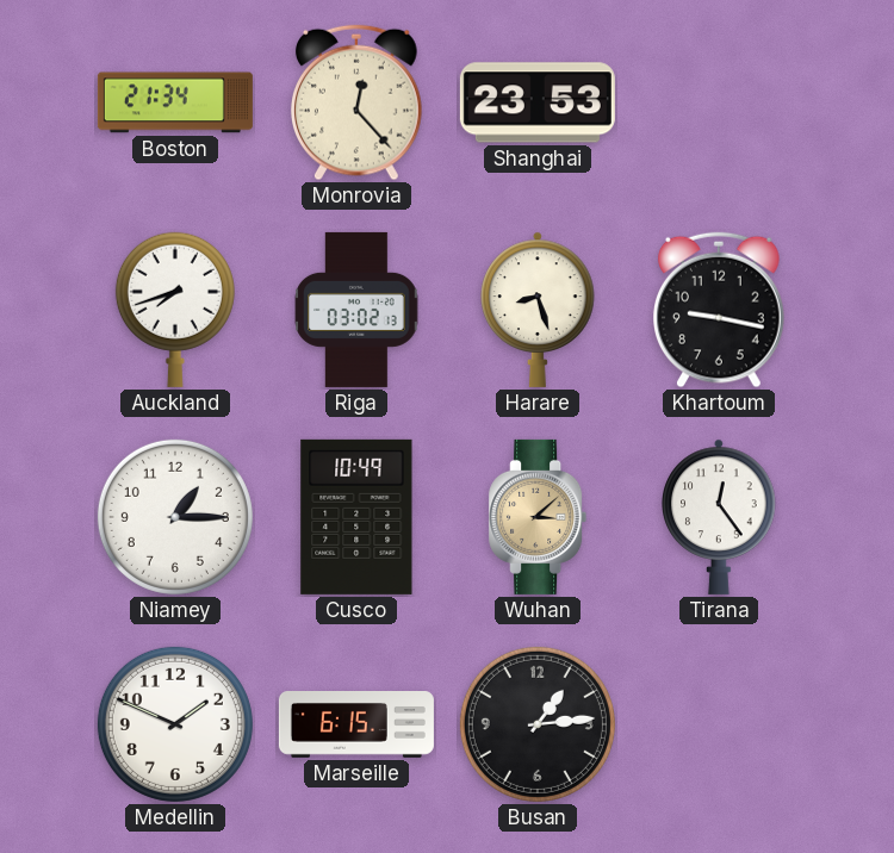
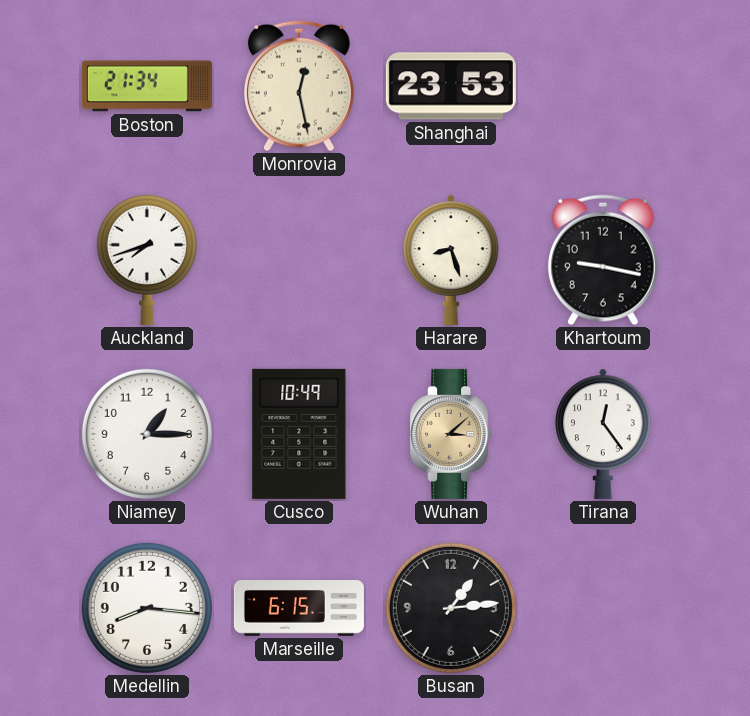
Monrovia: 12:23 -> 12:28 (300, 86)
Riga: 03:02 -> none (356, 310)
Medellin: 1:49 -> 8:16 (147, 608)
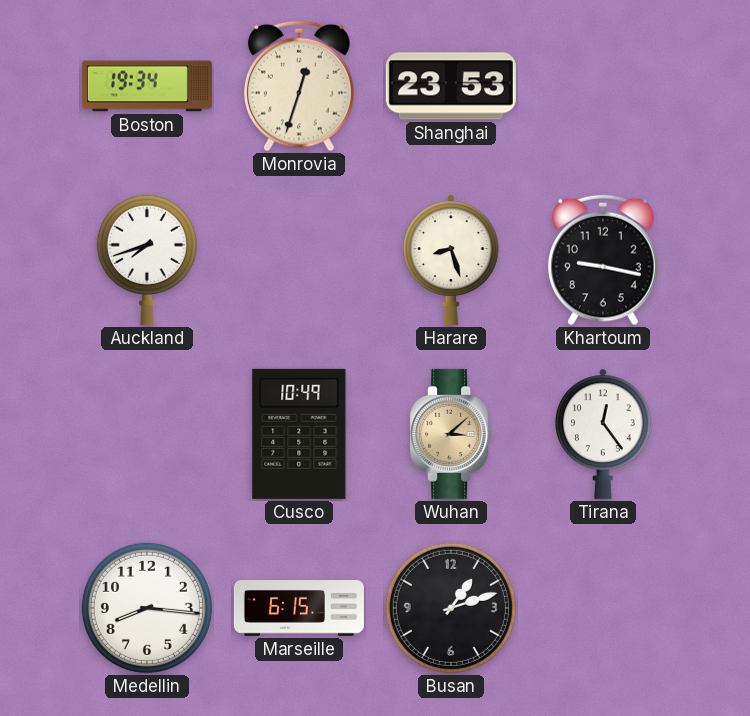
Boston: 21:34 -> 19:34 (147, 86)
Monrovia: 12:28 -> 12:33 (300, 86)
Niamey: 1:15 -> none (147, 434)
Busan: 1:14 -> 1:12 (451, 608)
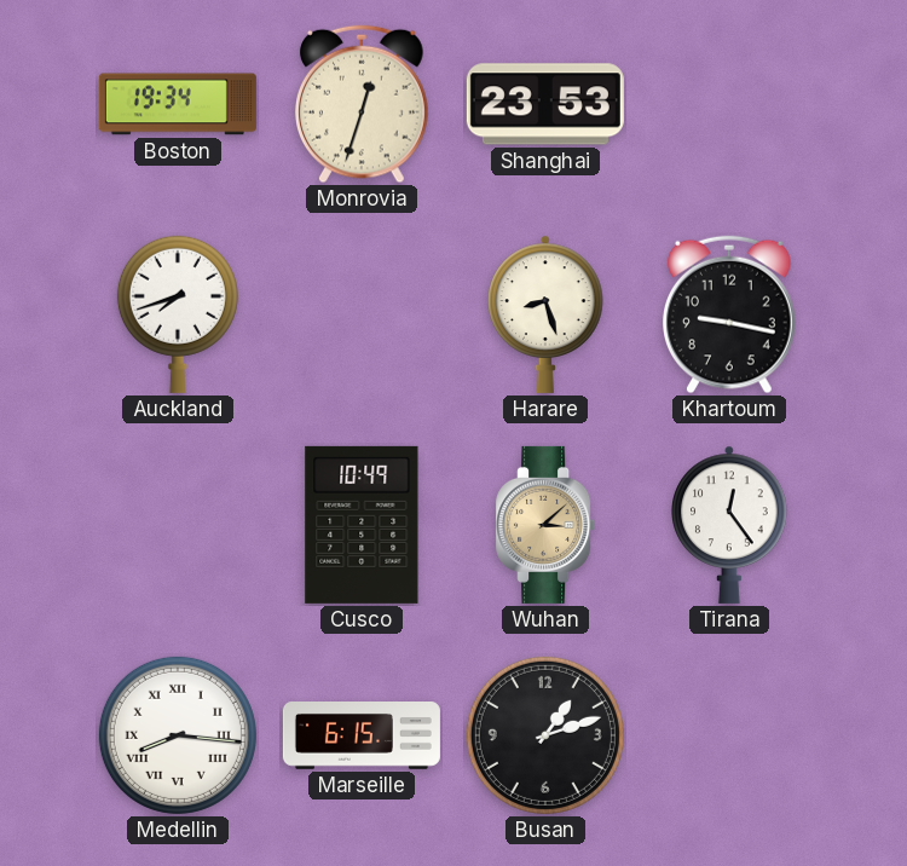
Medellin numerals: Arabic -> Roman (178, 735)
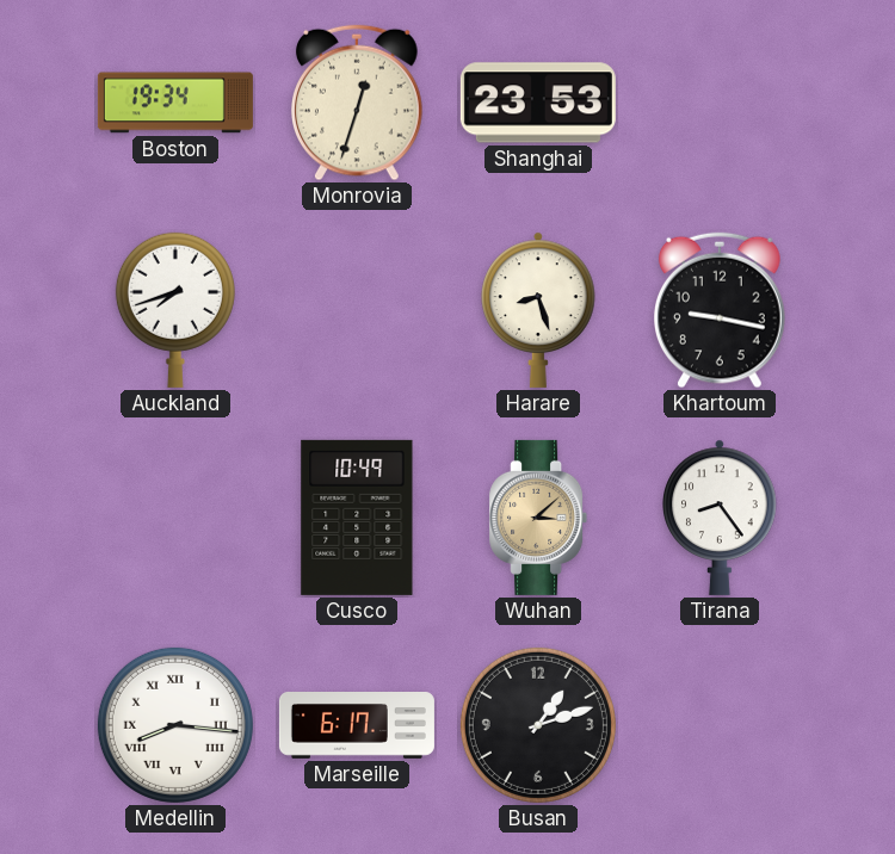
Tirana: 12:24 -> 8:24 (720, 518)
Marseille: 6:15 -> 6:17 (357, 726)
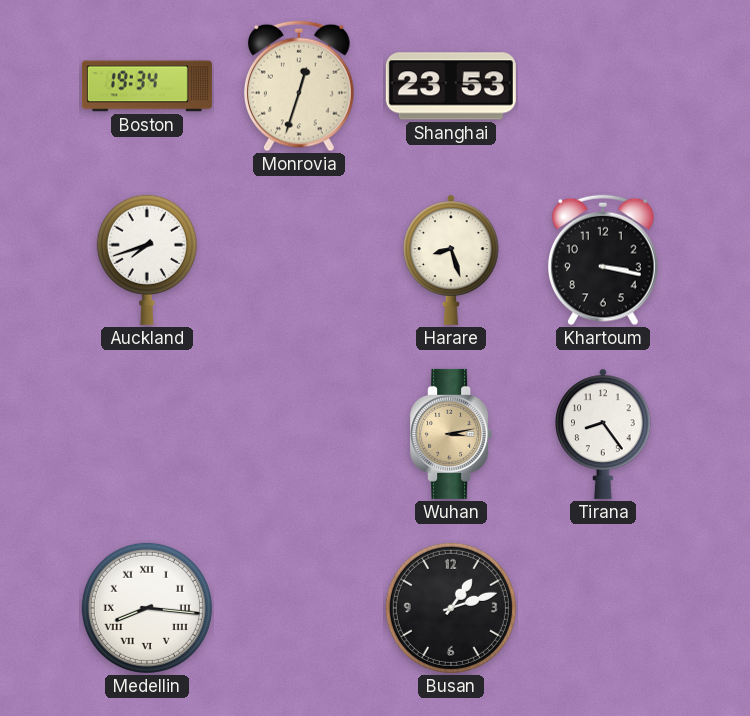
Khartoum: 9:17 -> 3:17 (604, 260)
Cusco: 10:49 -> none (357, 518)
Wuhan: 3:08 -> 3:13 (451, 434)
Marseille: 6:17 -> none (357, 726)
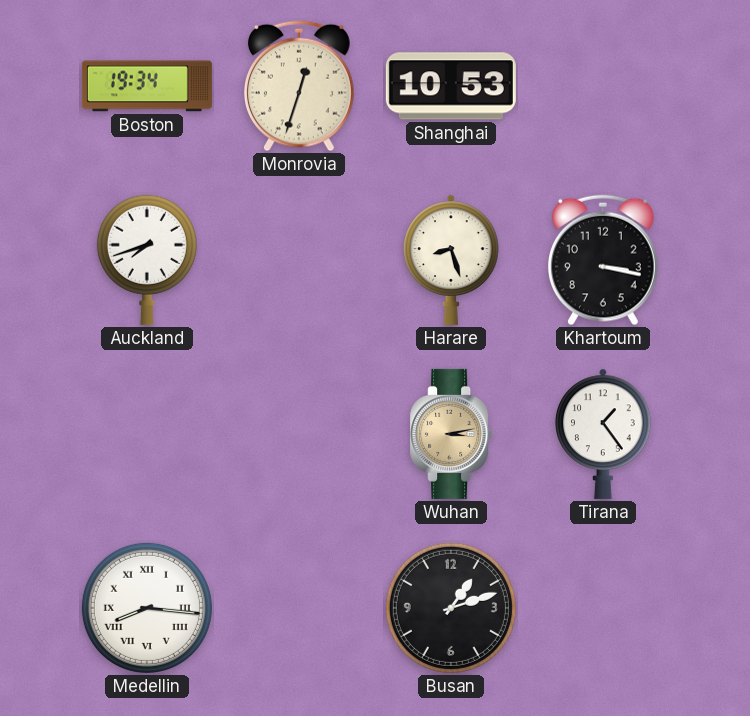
Shanghai: 23:53 -> 10:53 (451, 86)
Tirana: 8:24 -> 1:24 (603, 434)
